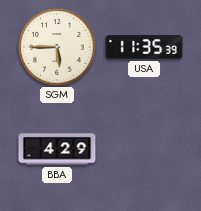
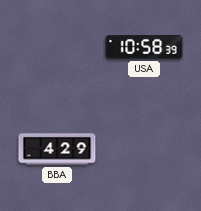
SGM: 5:45 -> none (57, 47)
USA: 11:35 -> 10:58 (144, 47)
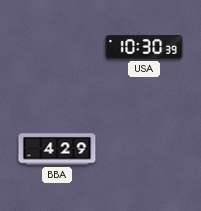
USA: 10:58 -> 10:30 (144, 47)
